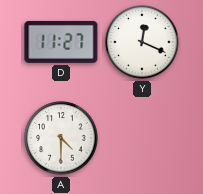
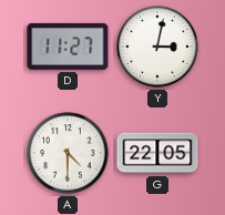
Y: 12:19 -> 3:02 (157, 47)
G: none -> 22:05 (157, 153)
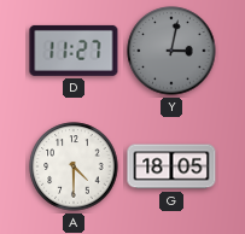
Y dial: white -> grey (171, 51)
G: 22:05 -> 18:05 (171, 166)
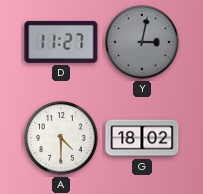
G: 18:05 -> 18:02 (142, 138)
